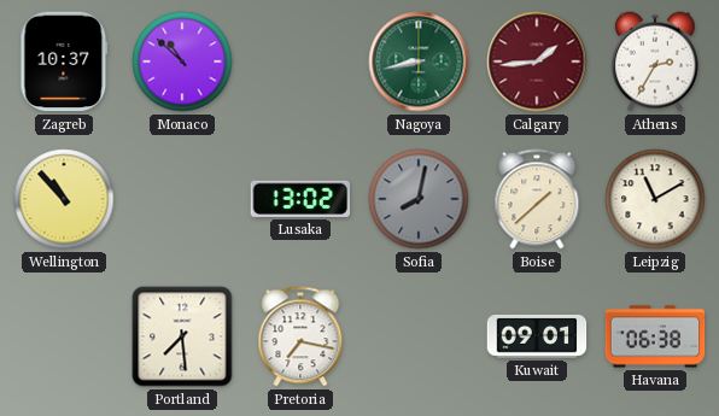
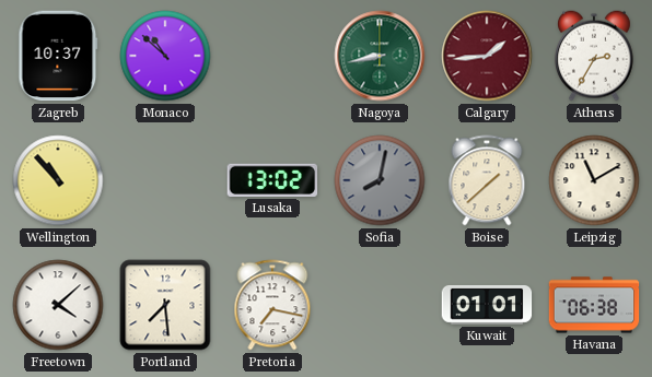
Freetown: none -> 4:08 (58, 305)
Kuwait: 09:01 -> 01:01 (487, 305)
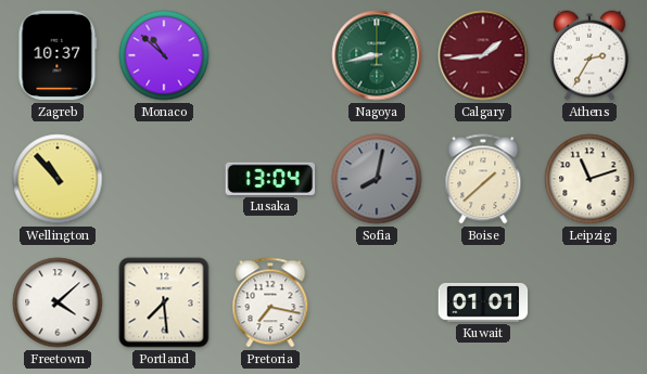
Lusaka: 13:02 -> 13:04 (270, 179)
Leipzig: 11:10 -> 11:12 (589, 179)
Havana: 06:38 -> none (594, 305)
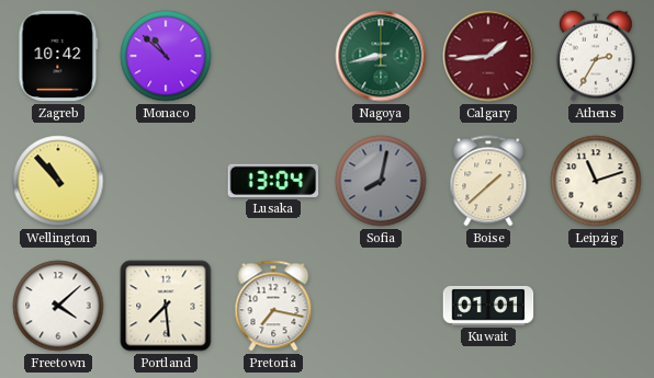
Zagreb: 10:37 -> 10:42 (58, 56)
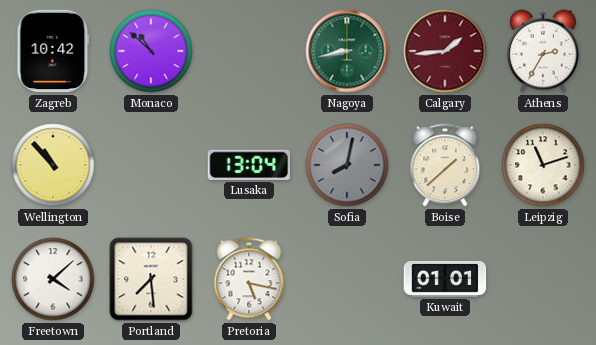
Pretoria: 7:17 -> 5:17 (249, 279)
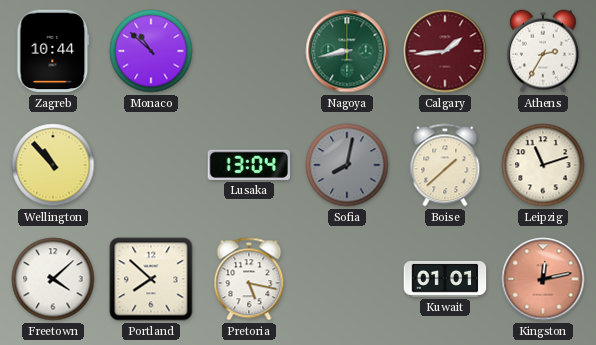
Zagreb: 10:42 -> 10:44 (53, 51)
Portland: 7:29 -> 7:52 (151, 279)
Kingston: none -> 12:13 (543, 279)
